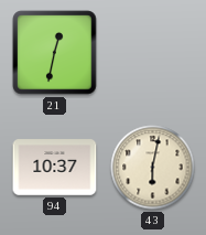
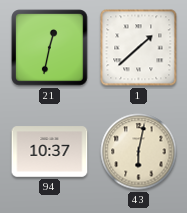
1: none -> 1:38 (139, 48)
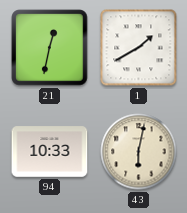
1: 1:38 -> 1:40 (139, 48)
94: 10:37 -> 10:33 (50, 152)
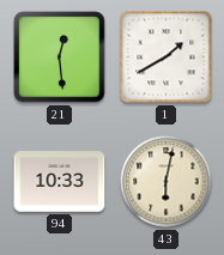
21: 12:32 -> 12:29 (60, 57)
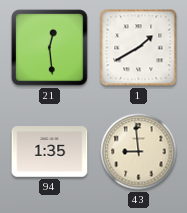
94: 10:33 -> 1:35 (50, 152)
43: 6:02 -> 8:59 (139, 152)
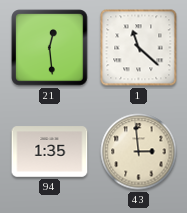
1: 1:40 -> 11:22 (139, 48)
43: 8:59 -> 2:59 (139, 152)
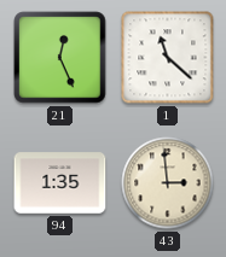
21: 12:29 -> 12:26 (60, 58)
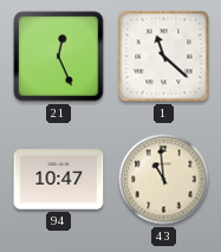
94: 1:35 -> 10:47 (59, 180)
43: 2:59 -> 10:59 (164, 180)
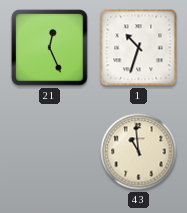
1: 11:22 -> 10:33 (139, 48)
94: 10:47 -> none (59, 180)
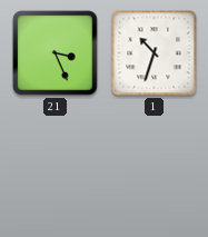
21: 12:26 -> 3:26 (56, 53)
43: 10:59 -> none (139, 152)
